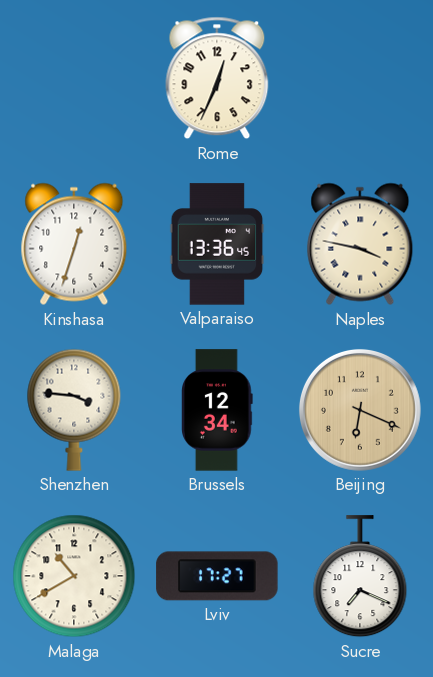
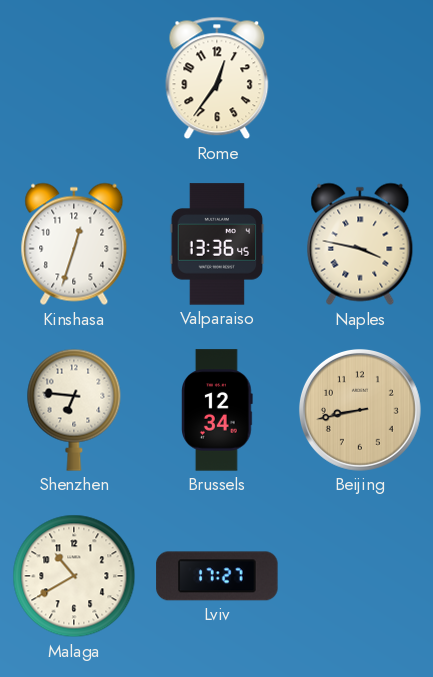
Rome: 12:34 -> 12:36 (217, 78)
Shenzhen: 3:46 -> 6:46 (74, 410)
Beijing: 6:19 -> 8:43 (360, 410)
Sucre: 7:19 -> none (360, 577)
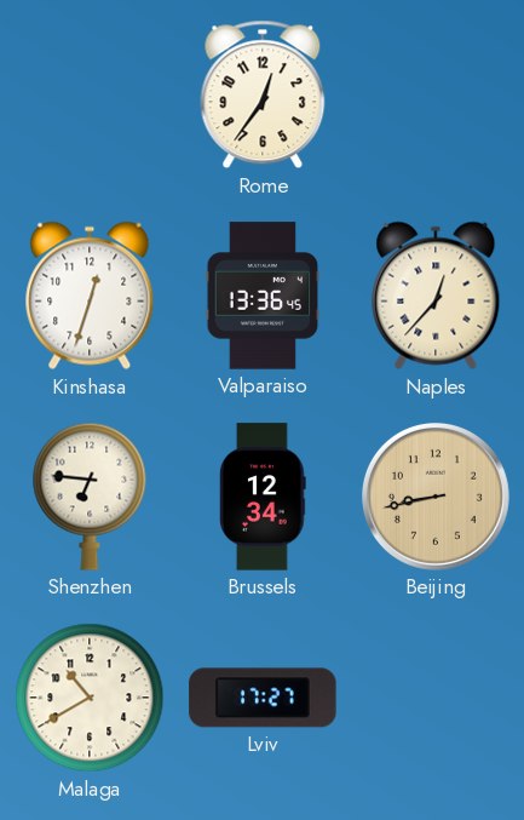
Naples: 3:47 -> 12:37 (436, 296)
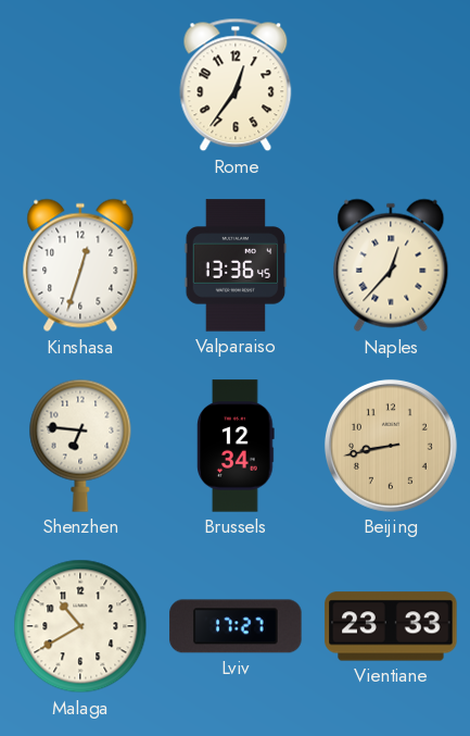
Vientiane: none -> 23:33 (391, 626)
